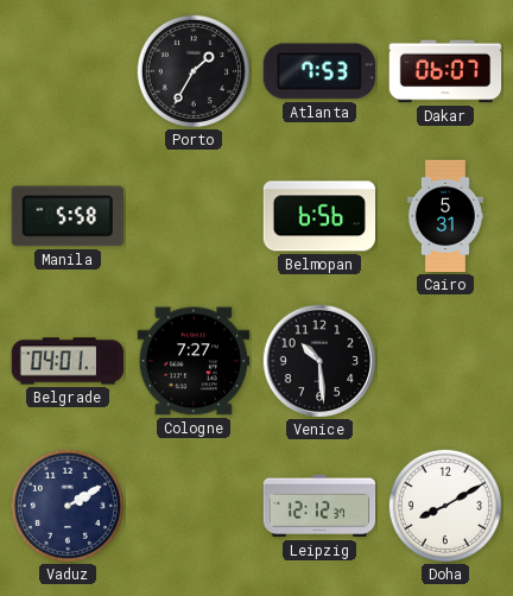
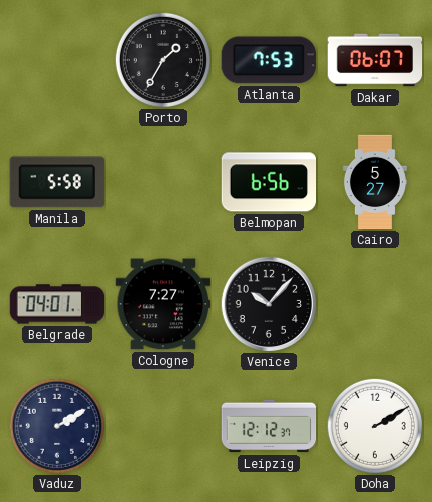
Cairo: 5:31 -> 5:27 (375, 182)
Venice: 10:29 -> 10:07 (269, 304)
Doha: 8:10 -> 2:10 (375, 426)
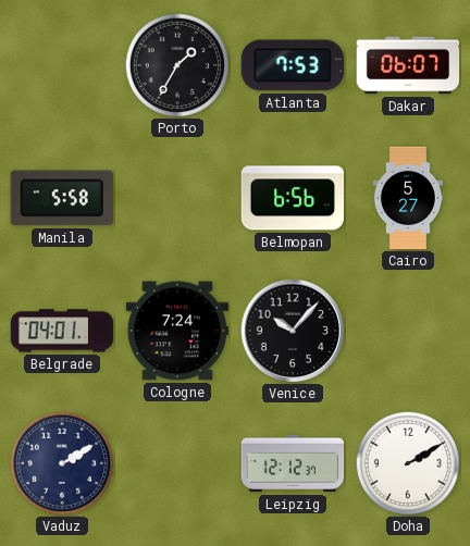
Cologne: 7:27 -> 7:24 (177, 331)
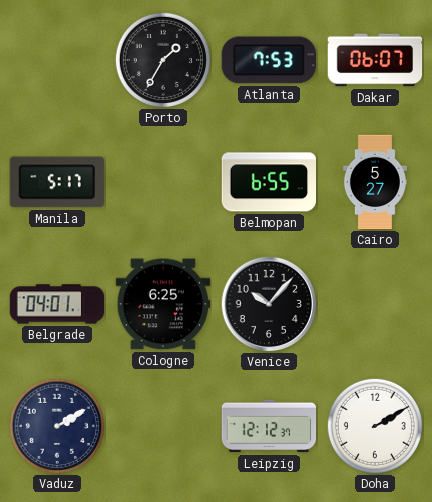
Manila: 5:58 -> 5:17 (57, 182)
Belmopan: 6:56 -> 6:55 (269, 182)
Cologne: 7:24 -> 6:25 (163, 304)
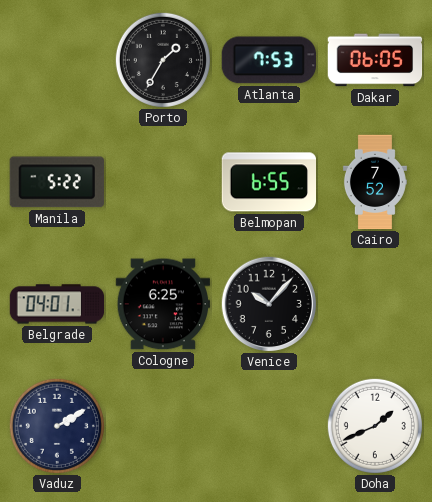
Dakar: 06:07 -> 06:05 (375, 60)
Manila: 5:17 -> 5:22 (57, 182)
Cairo: 5:27 -> 7:52 (375, 182)
Leipzig: 12:12 -> none (269, 426)
Doha: 2:10 -> 1:41 (375, 426)
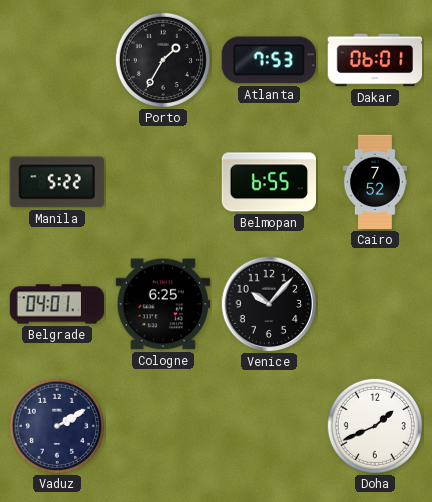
Dakar: 06:05 -> 06:01 (375, 60)
